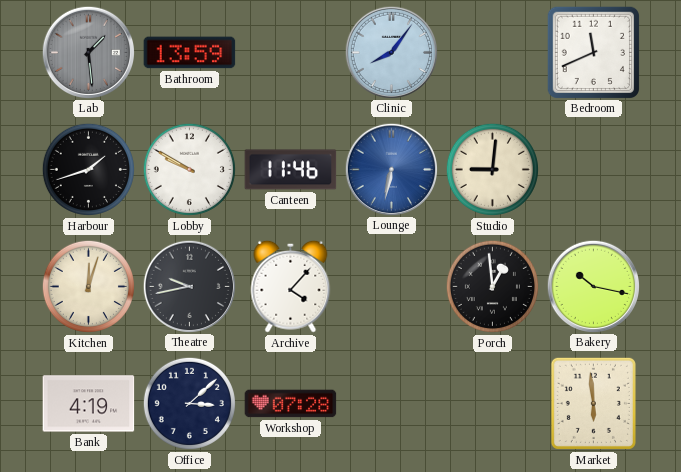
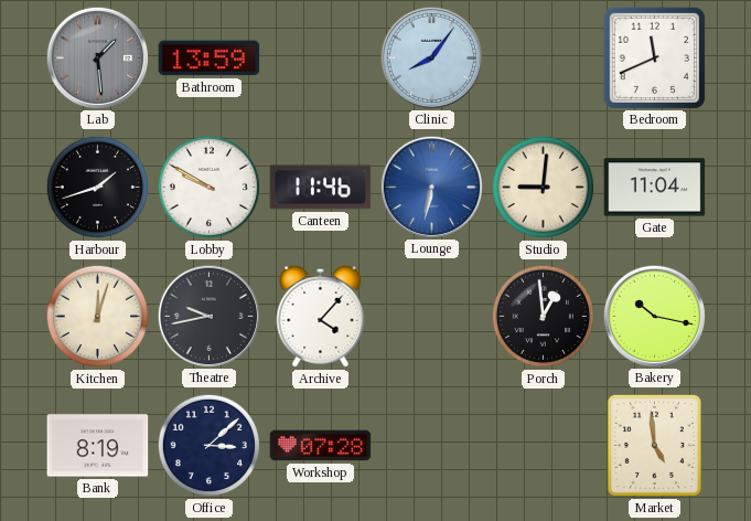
Gate: none -> 11:04 (655, 188)
Bank: 4:19 -> 8:19 (98, 446)
Market: 5:59 -> 4:59 (654, 445)
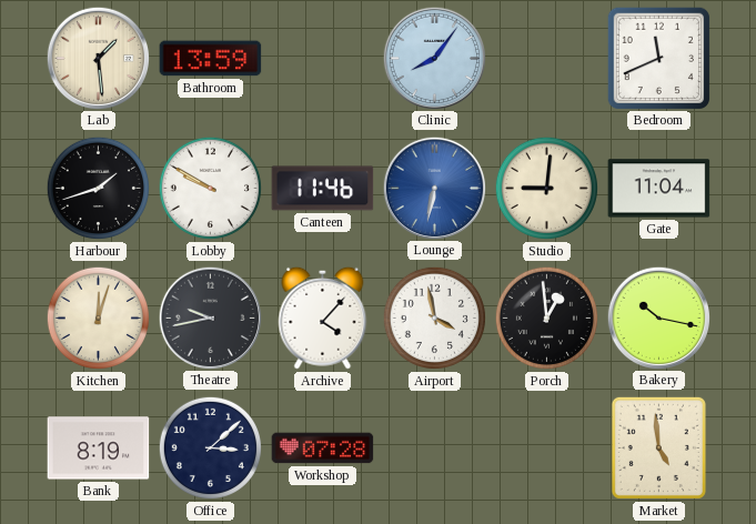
Lab dial: grey -> cream (98, 58)
Airport: none -> 3:58 (434, 318)
